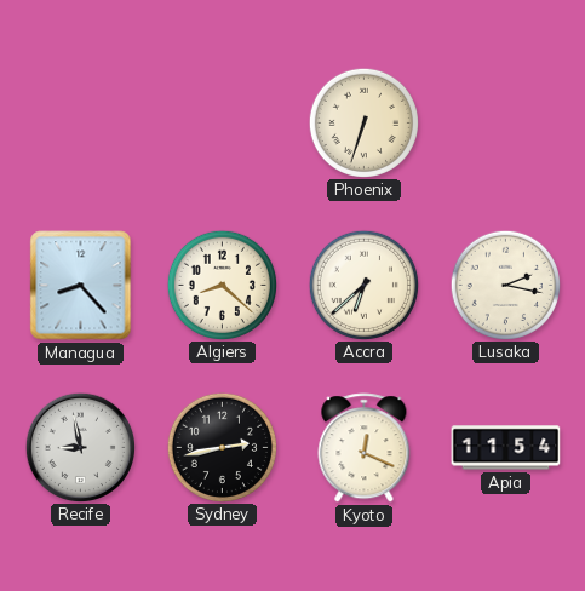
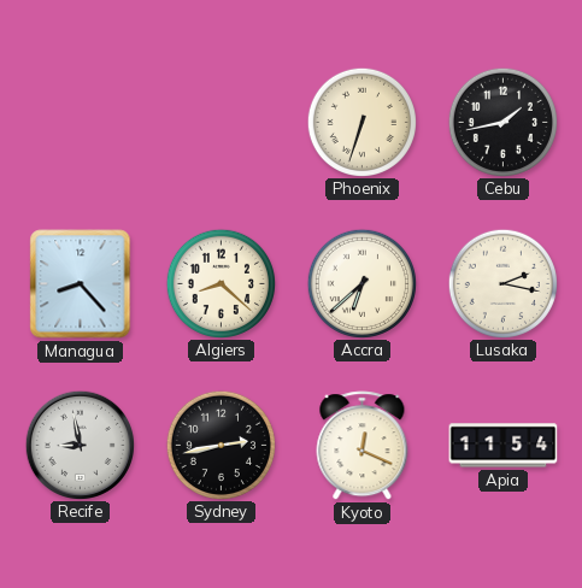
Cebu: none -> 1:43 (502, 122)
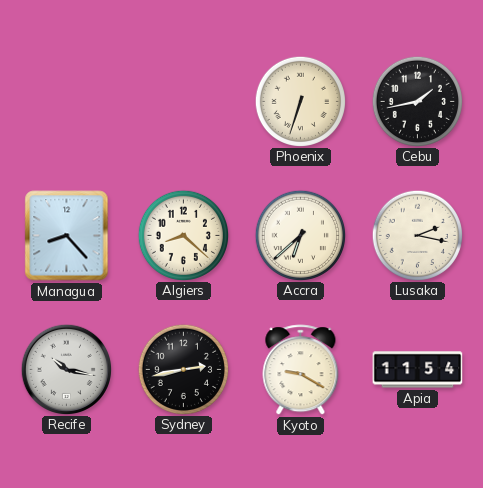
Recife: 8:58 -> 10:17 (66, 369)
Kyoto: 12:19 -> 9:20 (301, 370)
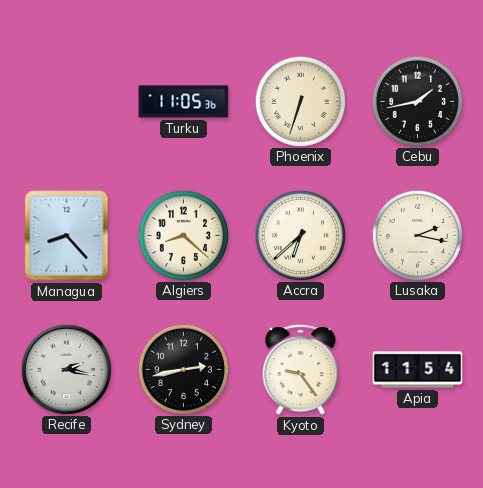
Turku: none -> 11:05 (184, 102)
Recife: 10:17 -> 2:17 (66, 369)
Kyoto: 9:20 -> 9:24 (301, 370)
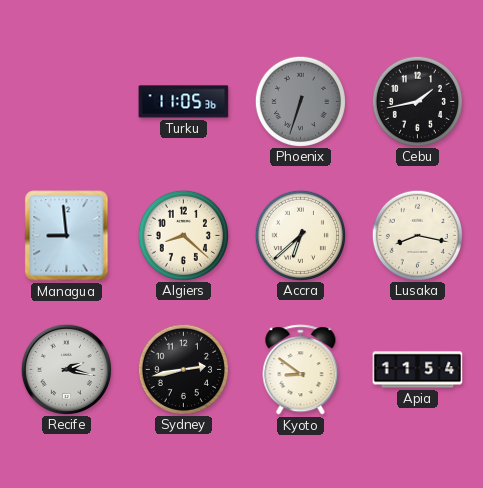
Phoenix dial: cream -> grey (300, 101)
Managua: 8:23 -> 8:59 (67, 236)
Lusaka: 2:17 -> 8:17 (417, 235)
Kyoto: 9:24 -> 8:51 (301, 370)
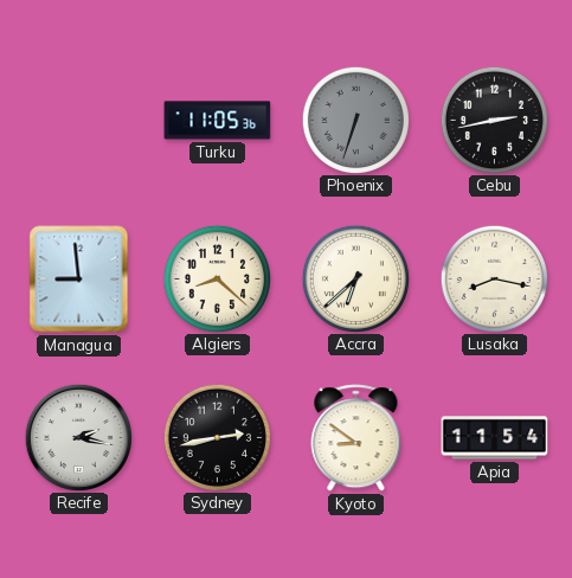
Cebu: 1:43 -> 2:43 (494, 120)
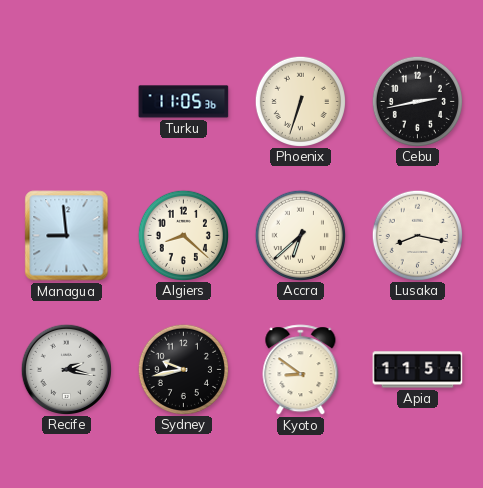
Phoenix dial: grey -> cream (300, 101)
Sydney: 2:43 -> 9:43 (183, 369)
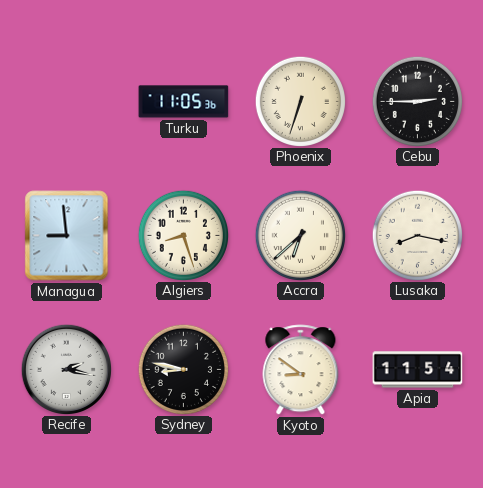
Cebu: 2:43 -> 2:45 (417, 101)
Algiers: 8:22 -> 8:27 (183, 235)
Sydney: 9:43 -> 8:47 (183, 369)
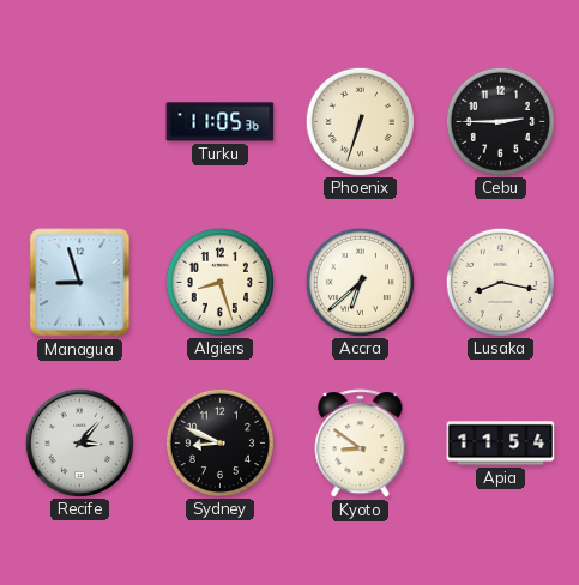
Managua: 8:59 -> 8:57 (80, 283)
Recife: 2:17 -> 3:07 (79, 442)
Sydney: 8:47 -> 8:49 (219, 442)
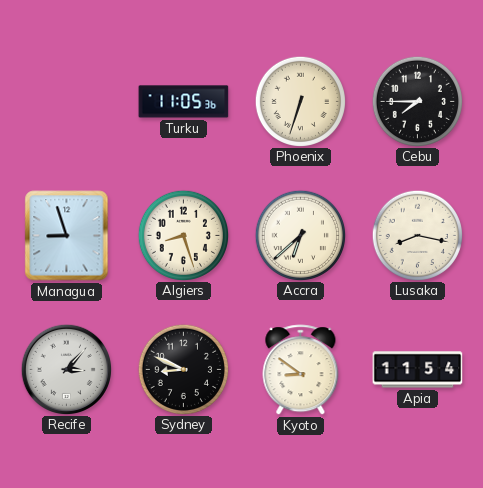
Cebu: 2:45 -> 7:45 (417, 101)
